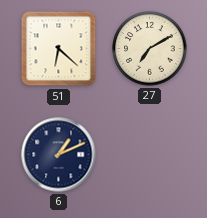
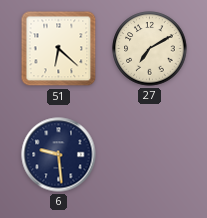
6: 1:11 -> 9:29 (59, 155)
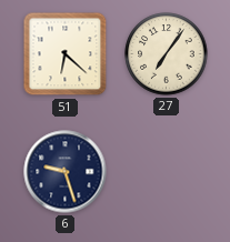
27: 7:10 -> 7:06 (167, 54)
6: 9:29 -> 9:27 (66, 172)
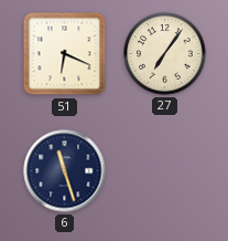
51: 6:22 -> 6:19 (65, 54)
6: 9:27 -> 11:27 (65, 171)
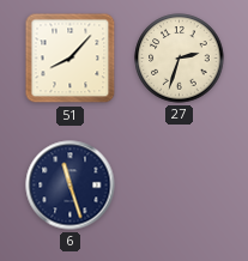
51: 6:19 -> 8:07 (71, 59)
27: 7:06 -> 2:33 (180, 59)
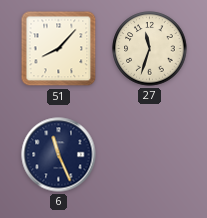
27: 2:33 -> 11:33 (150, 49)
6: 11:27 -> 11:26 (59, 155)
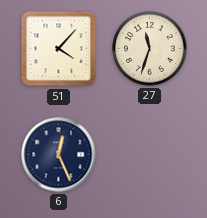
51: 8:07 -> 4:07 (59, 49)
6: 11:26 -> 12:26 (59, 155)
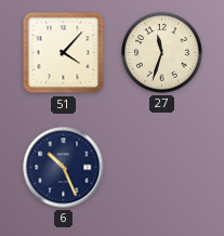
6: 12:26 -> 10:26 (64, 168)
